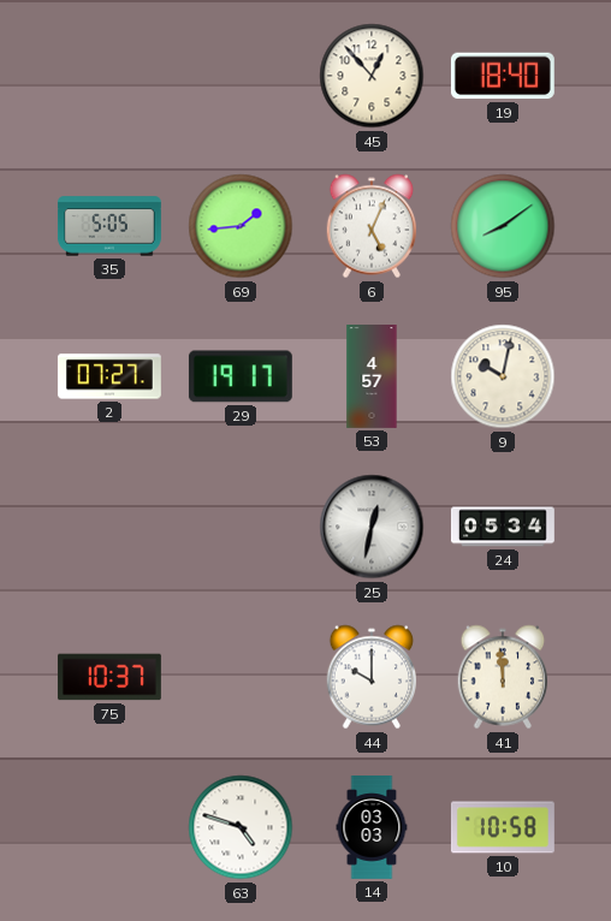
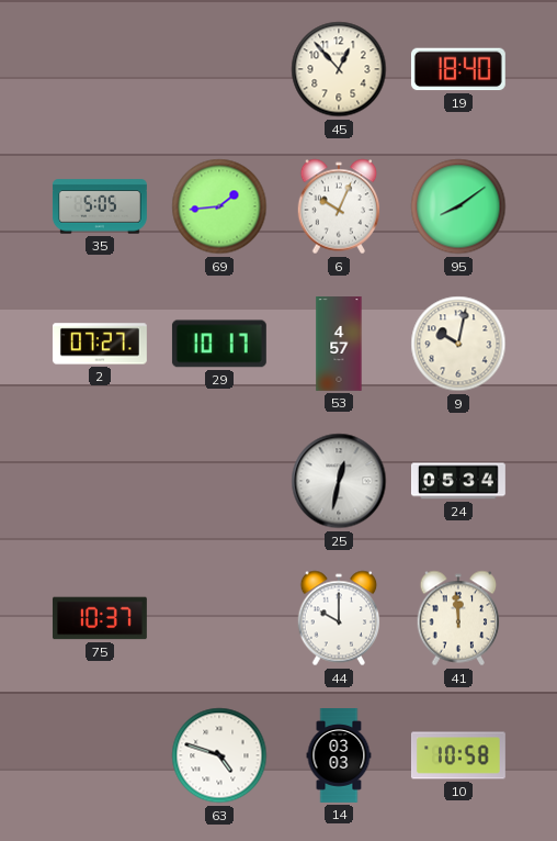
6: 5:04 -> 10:04 (339, 206)
29: 19:17 -> 10:17 (219, 344)
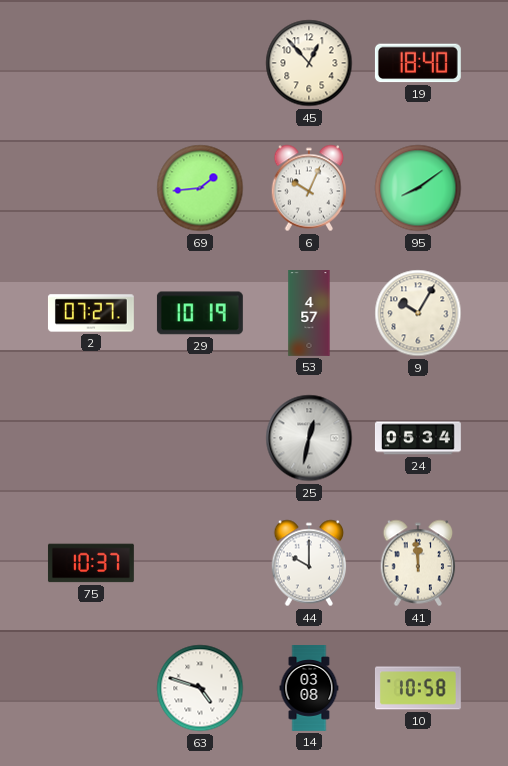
35: 5:05 -> none (100, 206)
29: 10:17 -> 10:19 (200, 313)
9: 10:02 -> 10:05 (418, 313)
14: 03:03 -> 03:08 (309, 689)
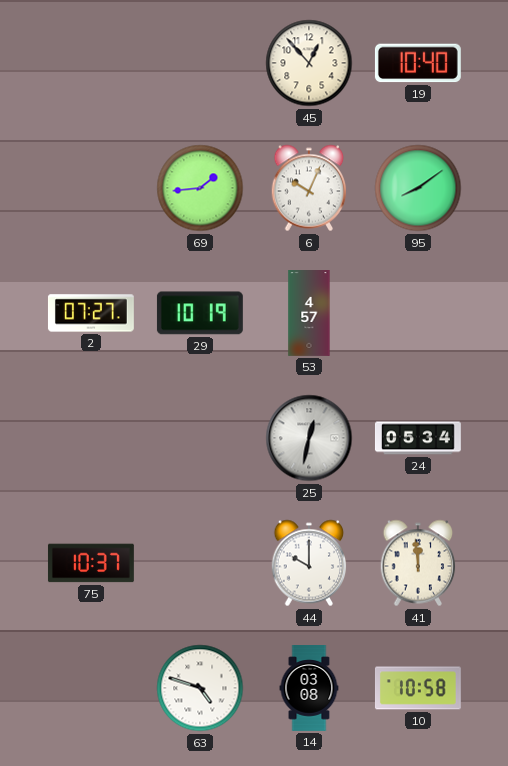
19: 18:40 -> 10:40 (418, 63)
9: 10:05 -> none (418, 313)
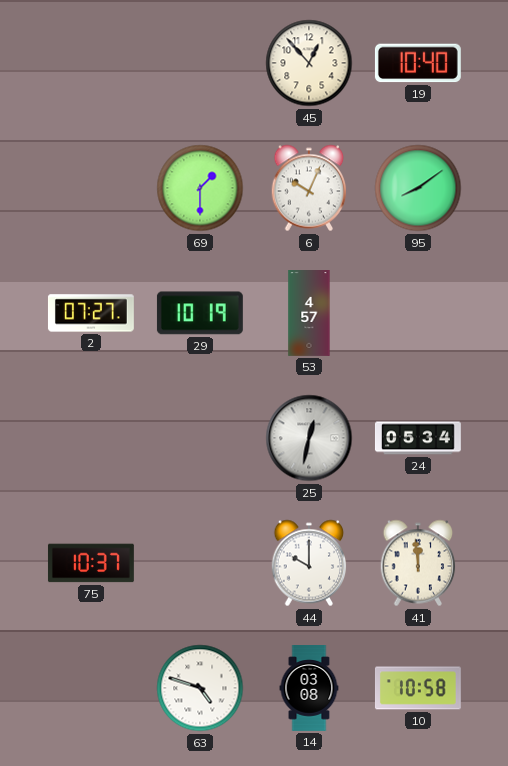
69: 1:44 -> 1:30 (200, 188)
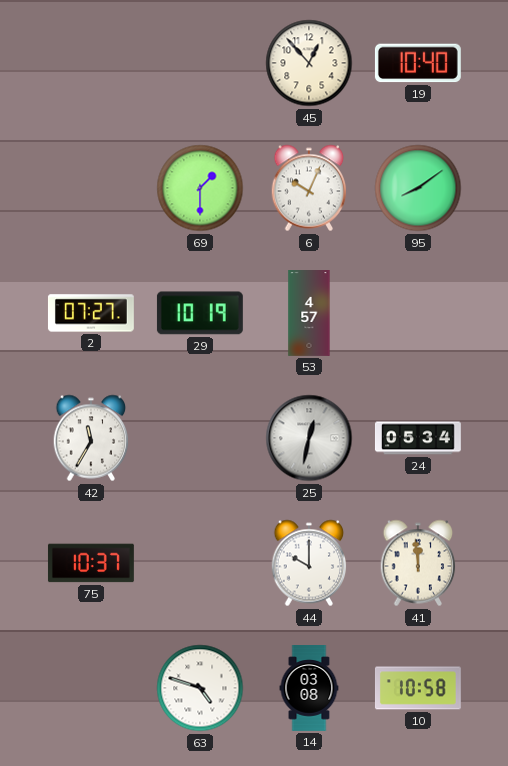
42: none -> 11:35 (91, 438)
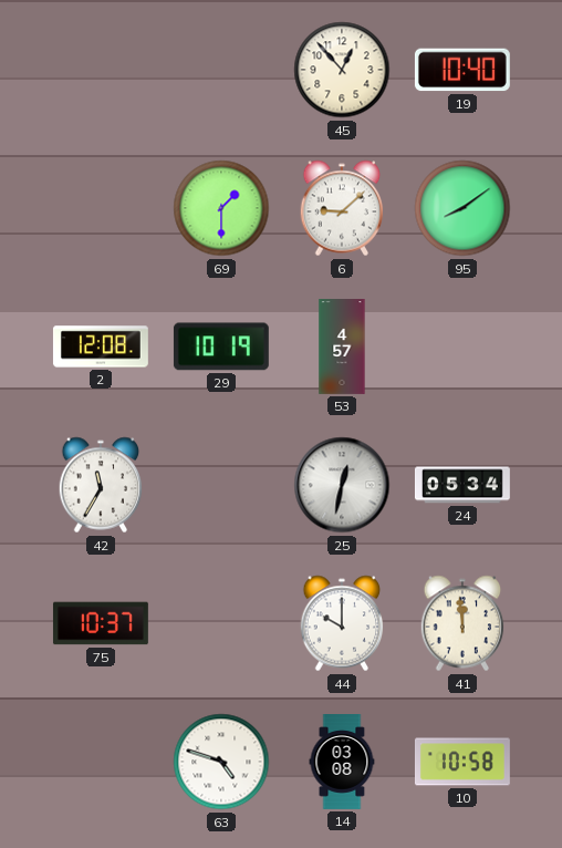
6: 10:04 -> 9:08 (342, 208)
2: 07:27 -> 12:08 (101, 347)
